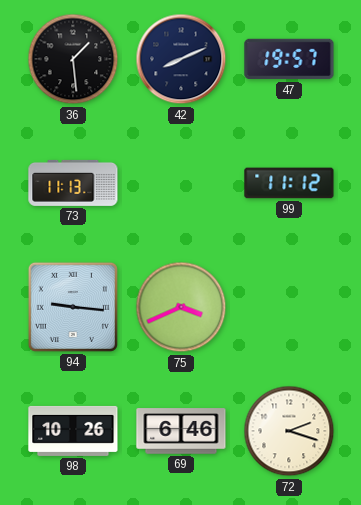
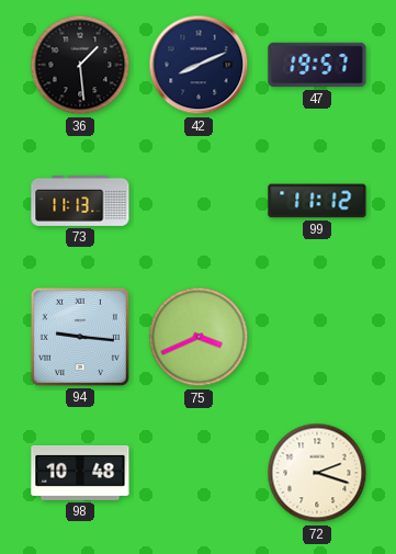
98: 10:26 -> 10:48 (80, 473)
69: 6:46 -> none (181, 431)
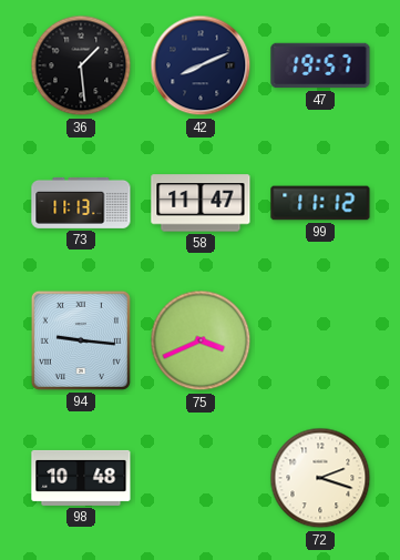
58: none -> 11:47 (201, 203)
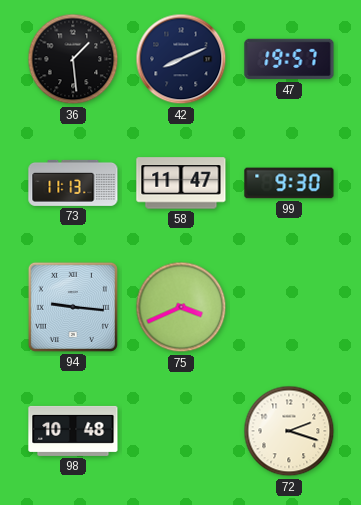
99: 11:12 -> 9:30 (289, 183)
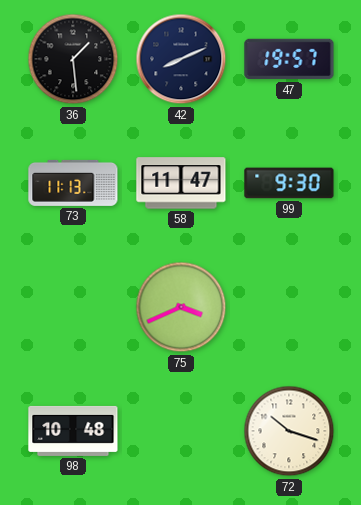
94: 9:16 -> none (73, 307)
72: 2:18 -> 10:18 (289, 431)
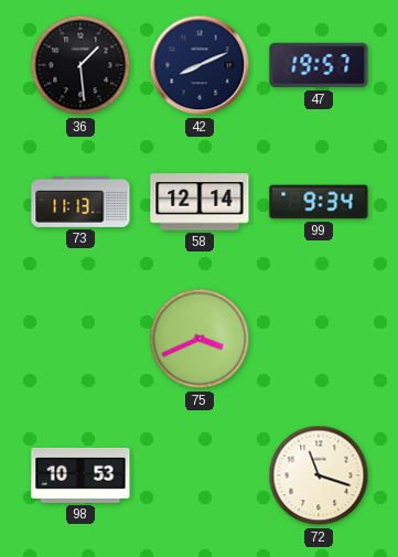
58: 11:47 -> 12:14 (200, 202)
99: 9:30 -> 9:34 (319, 202)
98: 10:48 -> 10:53 (80, 475)
72: 10:18 -> 11:18 (319, 475)
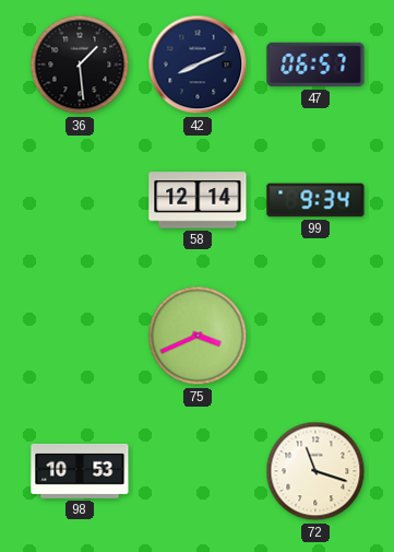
47: 19:57 -> 06:57 (315, 64)
73: 11:13 -> none (80, 202)
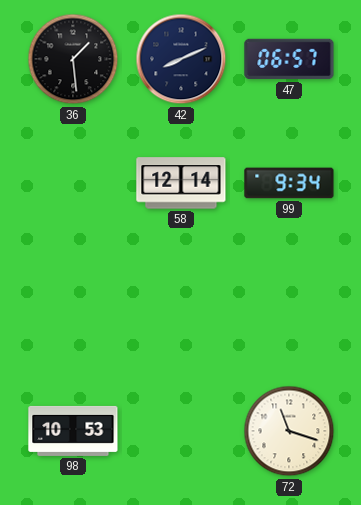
75: 3:41 -> none (198, 336)
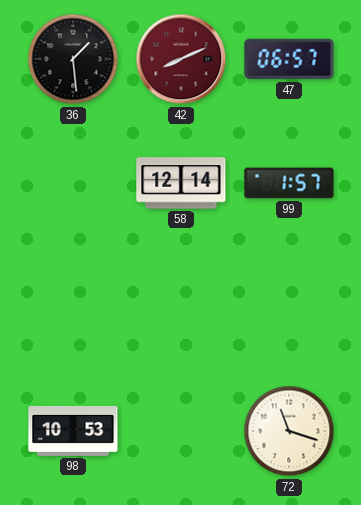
42 dial: navy -> burgundy (181, 59)
99: 9:34 -> 1:57 (289, 183)
